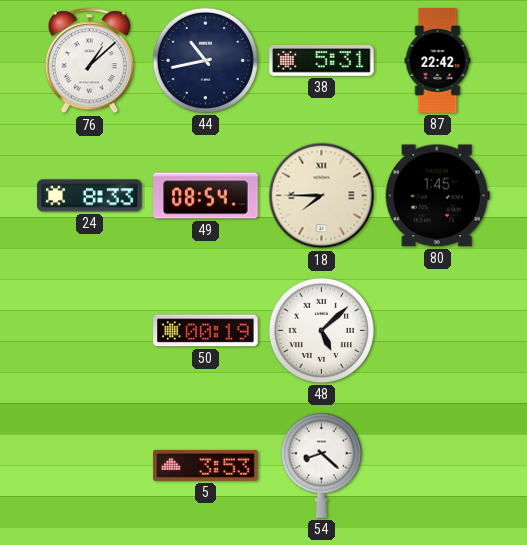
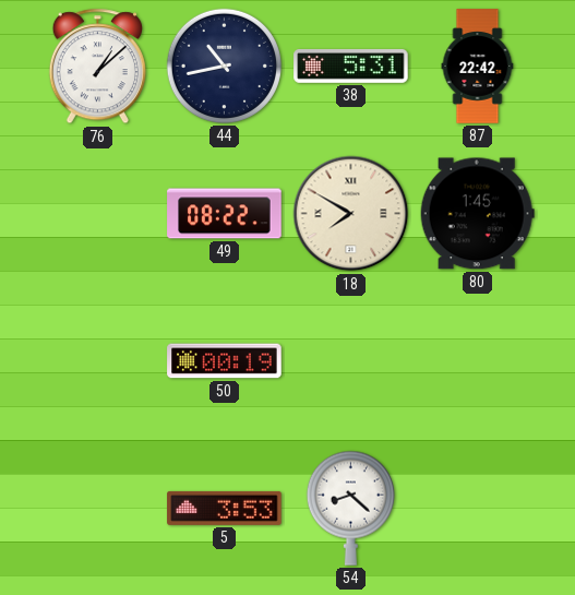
24: 8:33 -> none (90, 196)
49: 08:54 -> 08:22 (225, 214)
18: 7:45 -> 7:50 (351, 214)
48: 5:08 -> none (321, 330)
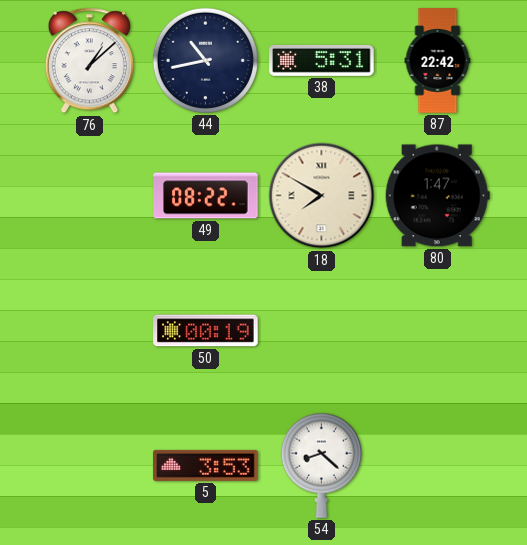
80: 1:45 -> 1:47 (437, 196)
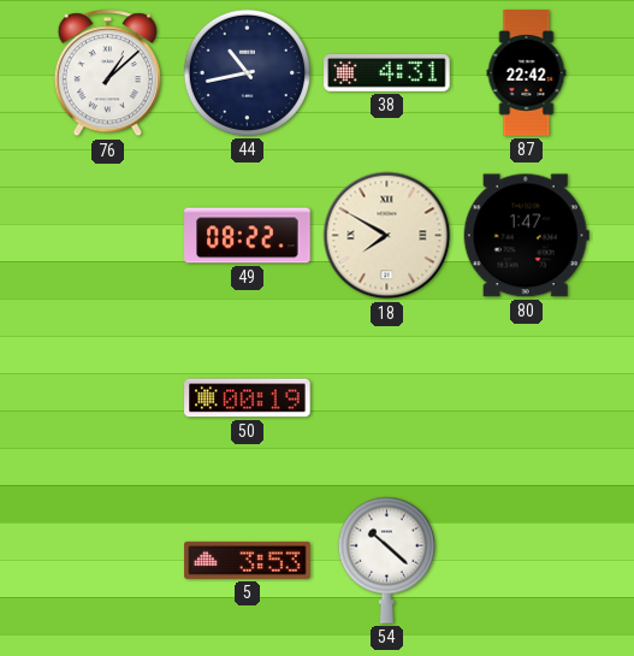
38: 5:31 -> 4:31 (387, 72)
54: 8:22 -> 10:22 (386, 560)
